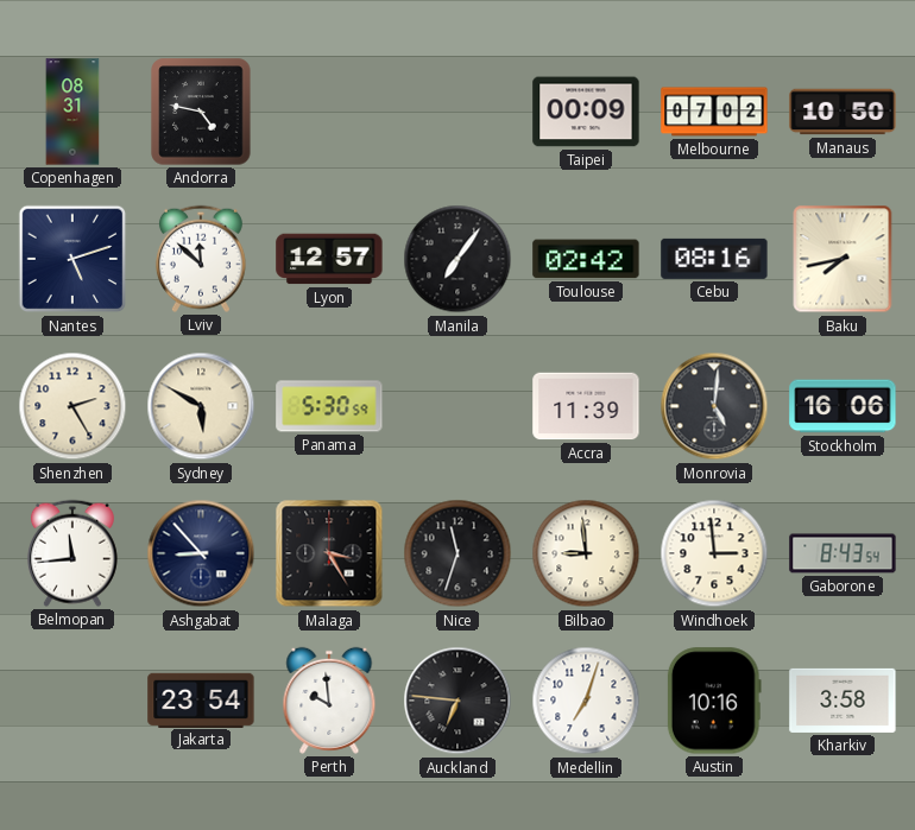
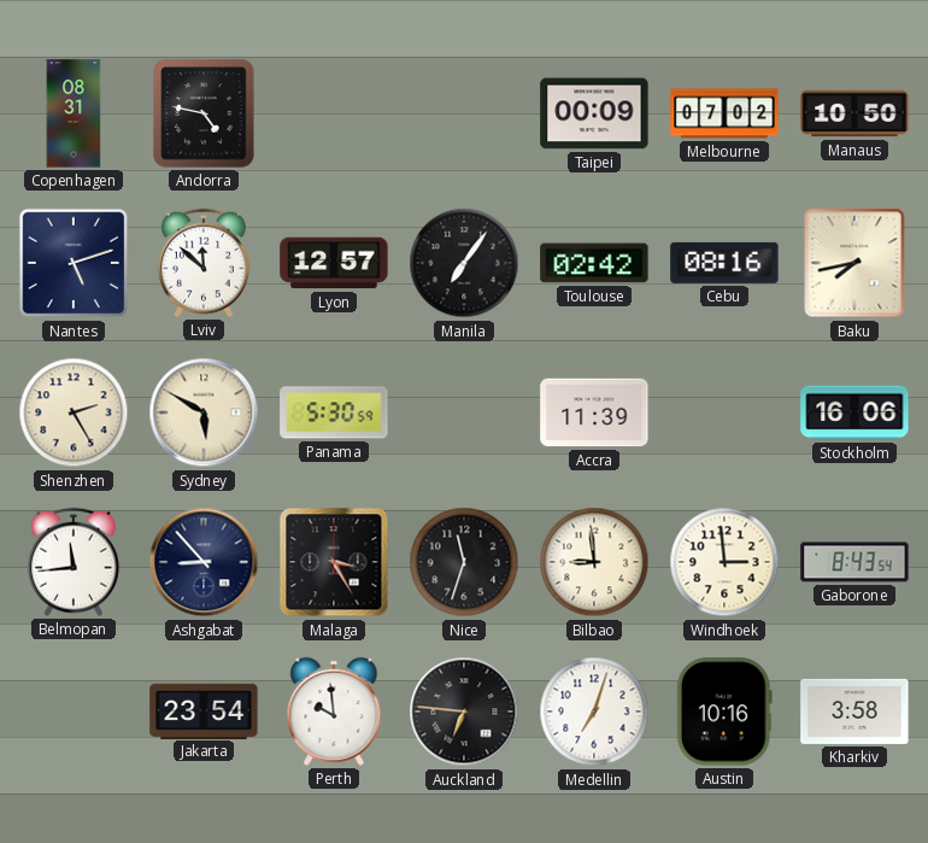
Monrovia: 5:01 -> none (714, 406)
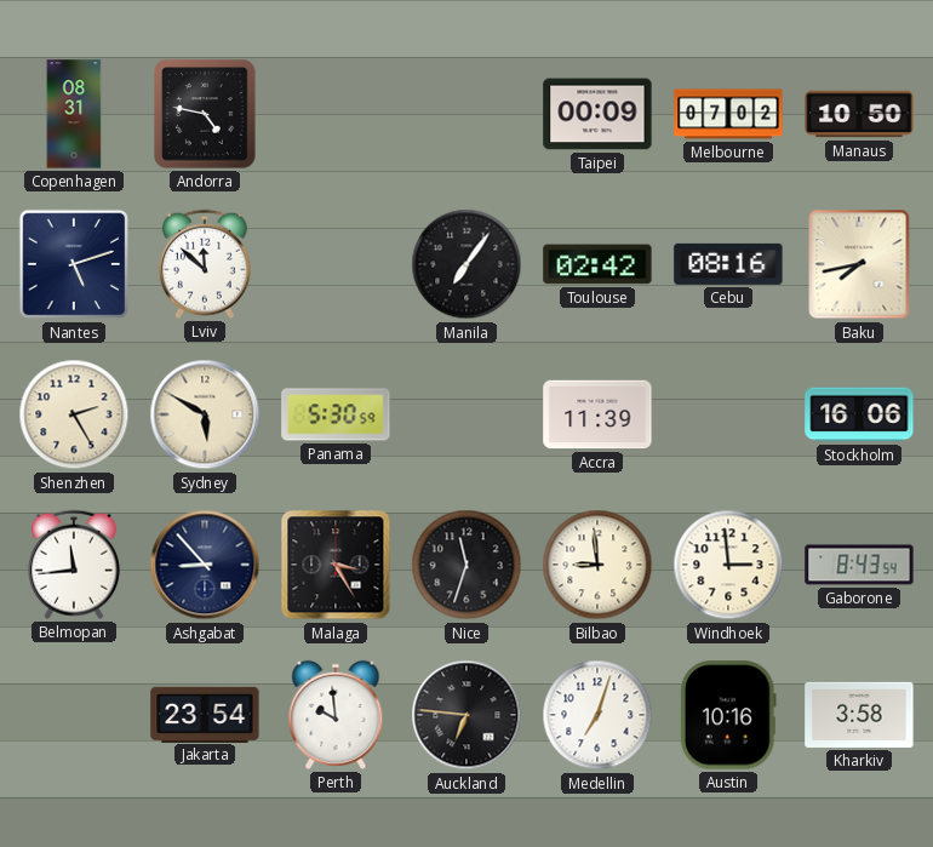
Lyon: 12:57 -> none (334, 263)
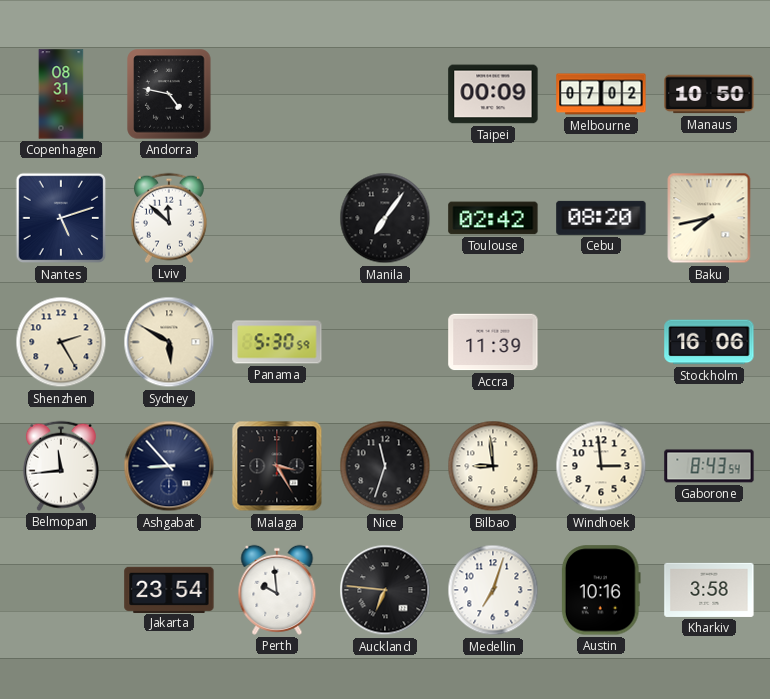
Cebu: 08:16 -> 08:20 (601, 218)
